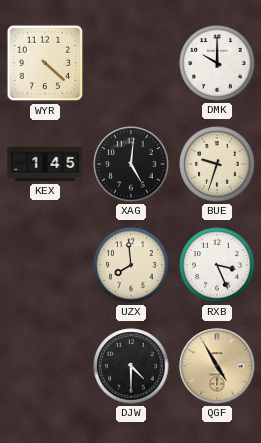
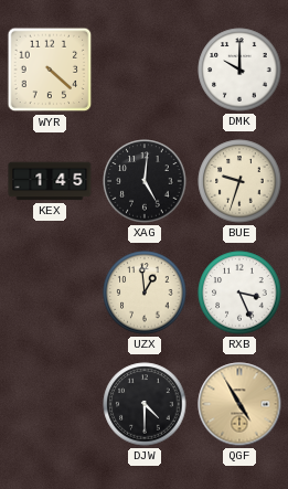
UZX: 7:59 -> 12:59 (145, 293)
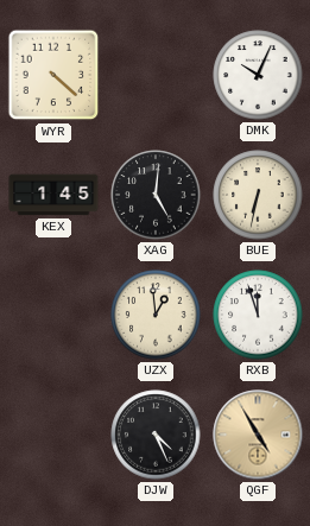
DMK: 10:00 -> 10:04 (258, 75)
BUE: 9:33 -> 6:32 (258, 195)
RXB: 3:26 -> 11:57 (258, 315)
DJW: 4:30 -> 4:26 (156, 435)
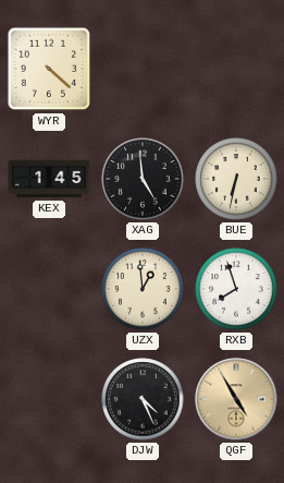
DMK: 10:04 -> none (258, 75)
XAG: 5:01 -> 4:59 (143, 179)
RXB: 11:57 -> 7:57 (236, 289)
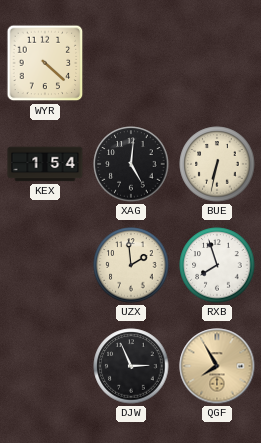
KEX: 1:45 -> 1:54 (45, 164)
XAG: 4:59 -> 5:01 (131, 164)
UZX: 12:59 -> 1:59 (131, 265)
DJW: 4:26 -> 2:56 (131, 366)
QGF: 4:55 -> 7:55 (217, 366)
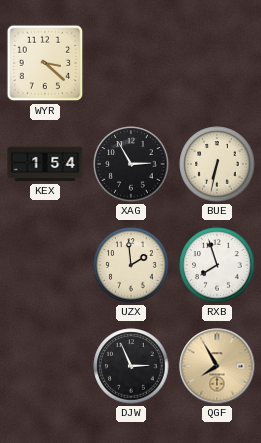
WYR: 4:22 -> 3:22 (45, 63)
XAG: 5:01 -> 2:55 (131, 164)
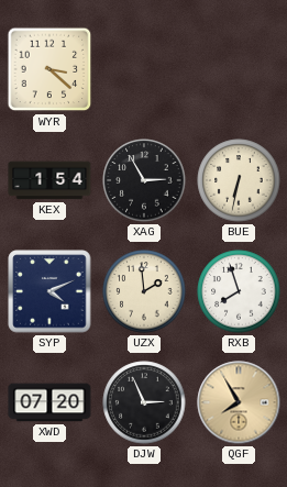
SYP: none -> 4:11 (49, 291)
XWD: none -> 07:20 (49, 402)
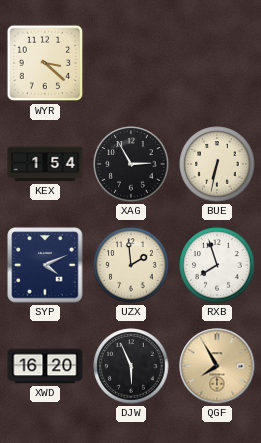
XWD: 07:20 -> 16:20 (45, 366)
DJW: 2:56 -> 5:56 (131, 366)
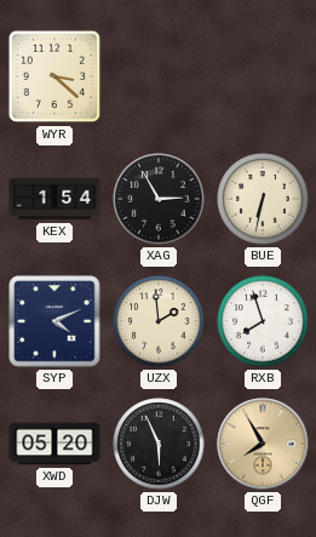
XWD: 16:20 -> 05:20 (54, 444)
